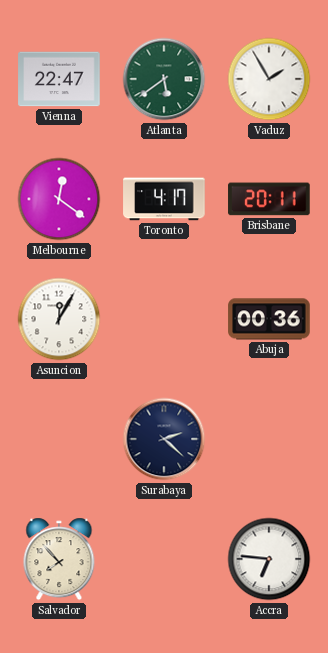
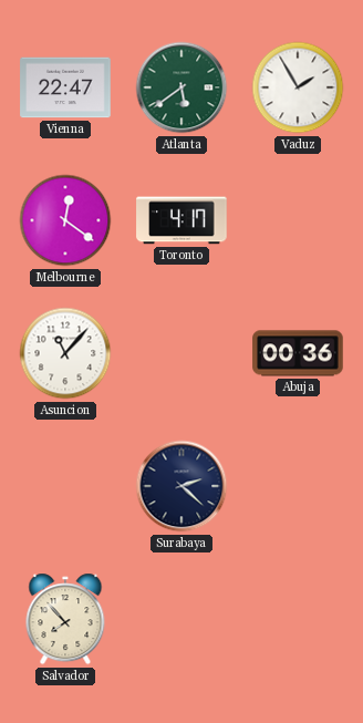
Brisbane: 20:11 -> none (269, 199)
Asuncion: 12:05 -> 11:07 (65, 353)
Accra: 6:46 -> none (269, 559)
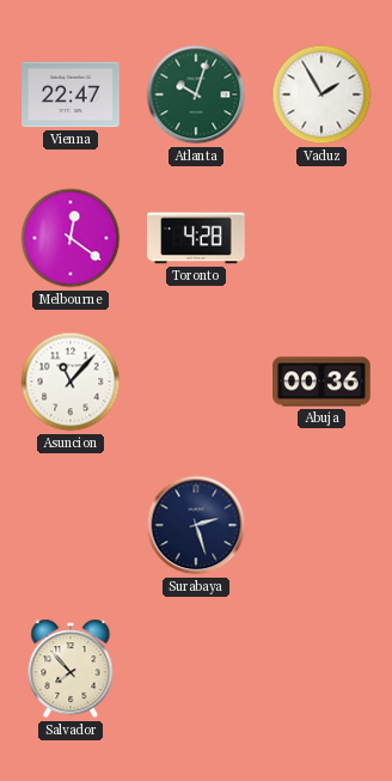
Atlanta: 5:39 -> 10:03 (196, 94)
Toronto: 4:17 -> 4:28 (196, 238)
Surabaya: 2:22 -> 2:27 (196, 525)
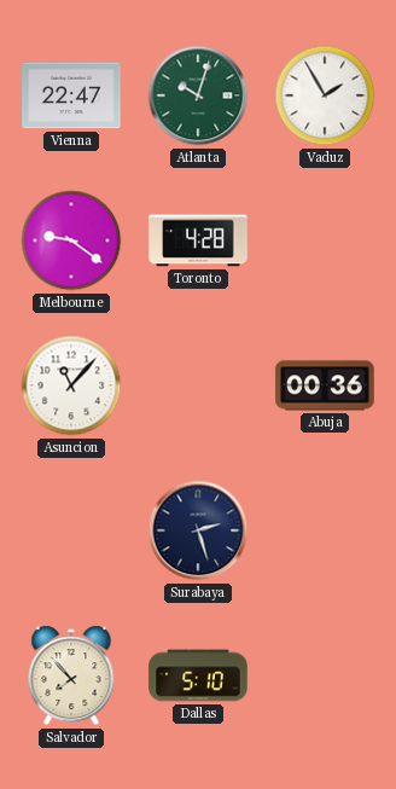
Melbourne: 12:21 -> 9:21 (71, 240)
Dallas: none -> 5:10 (198, 675)
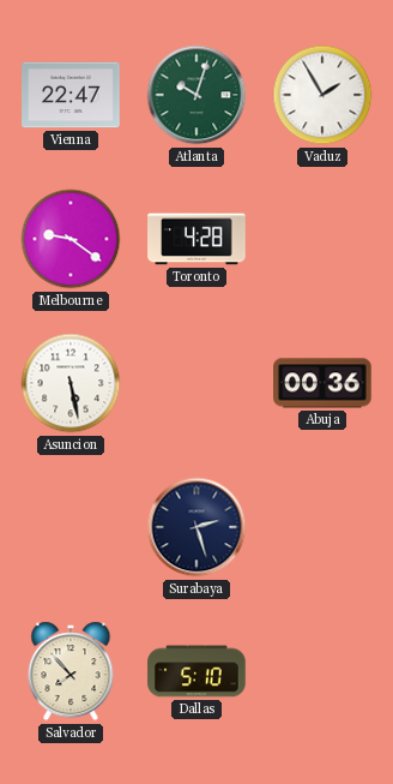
Asuncion: 11:07 -> 5:28 (71, 383)
